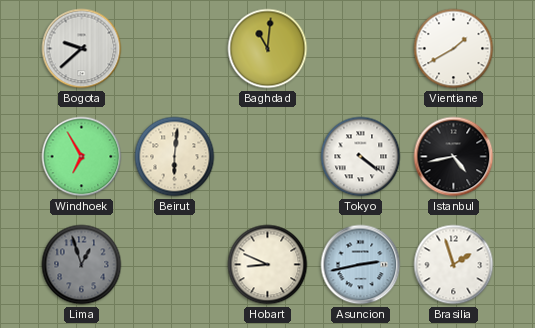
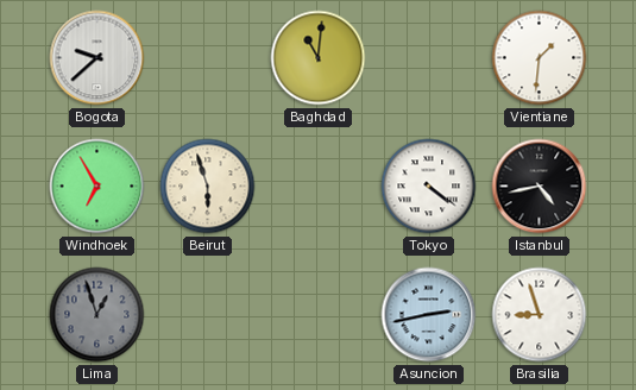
Vientiane: 1:40 -> 1:31 (540, 58)
Beirut: 6:01 -> 5:57 (208, 187)
Hobart: 8:49 -> none (268, 265)
Brasilia: 1:57 -> 8:57 (540, 315)
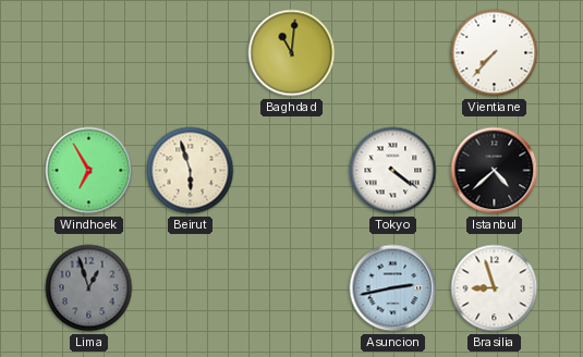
Bogota: 9:38 -> none (97, 58)
Vientiane: 1:31 -> 7:37 (495, 53)
Istanbul: 4:43 -> 4:38 (495, 171)
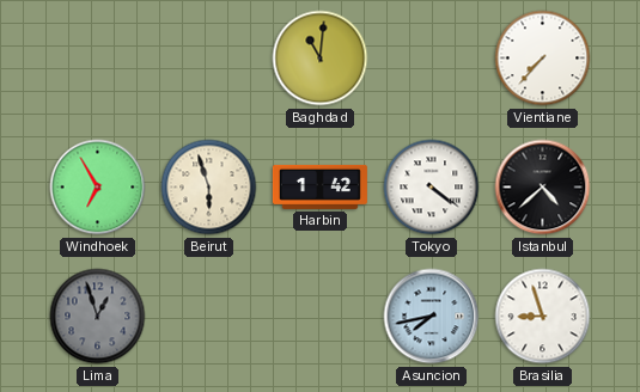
Harbin: none -> 1:42 (319, 186)
Asuncion: 2:43 -> 7:43 (432, 317)
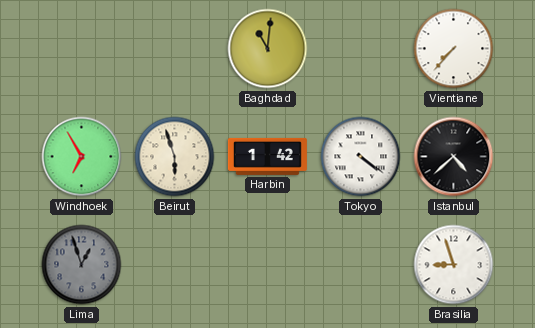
Asuncion: 7:43 -> none (432, 317)
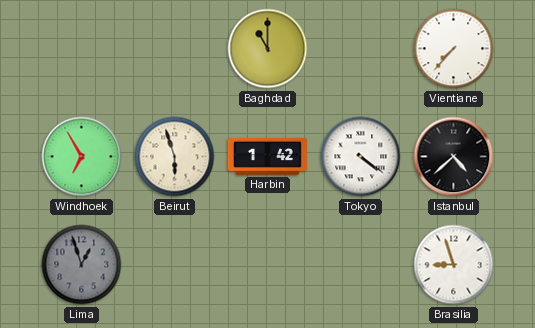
Baghdad: 11:01 -> 11:00 (268, 49)
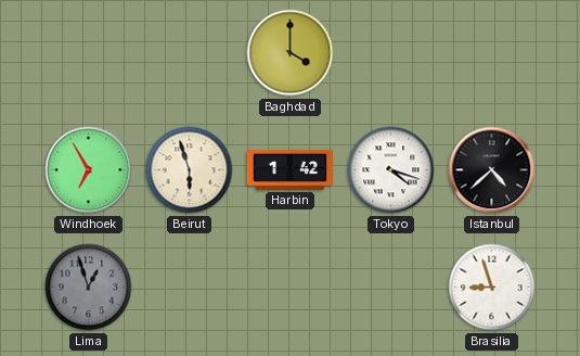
Baghdad: 11:00 -> 4:00 (291, 53)
Vientiane: 7:37 -> none (454, 49)
Tokyo: 4:21 -> 4:18 (391, 170)
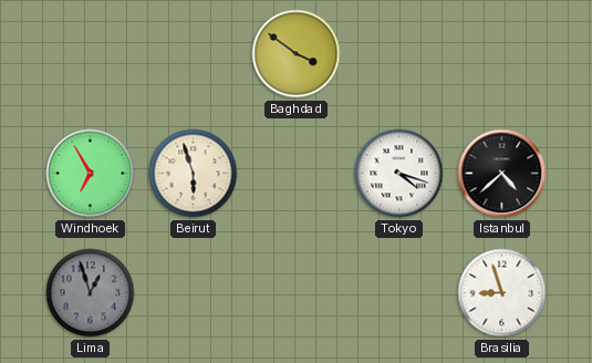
Baghdad: 4:00 -> 3:51 (297, 54)
Harbin: 1:42 -> none (289, 169)
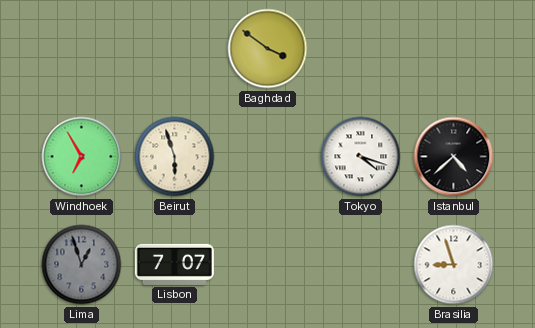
Lisbon: none -> 7:07 (174, 264)
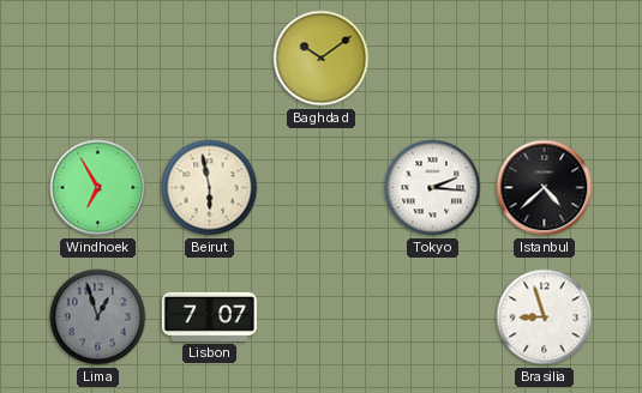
Baghdad: 3:51 -> 10:09 (322, 59)
Beirut: 5:57 -> 5:58 (210, 188)
Tokyo: 4:18 -> 2:16 (433, 188)
